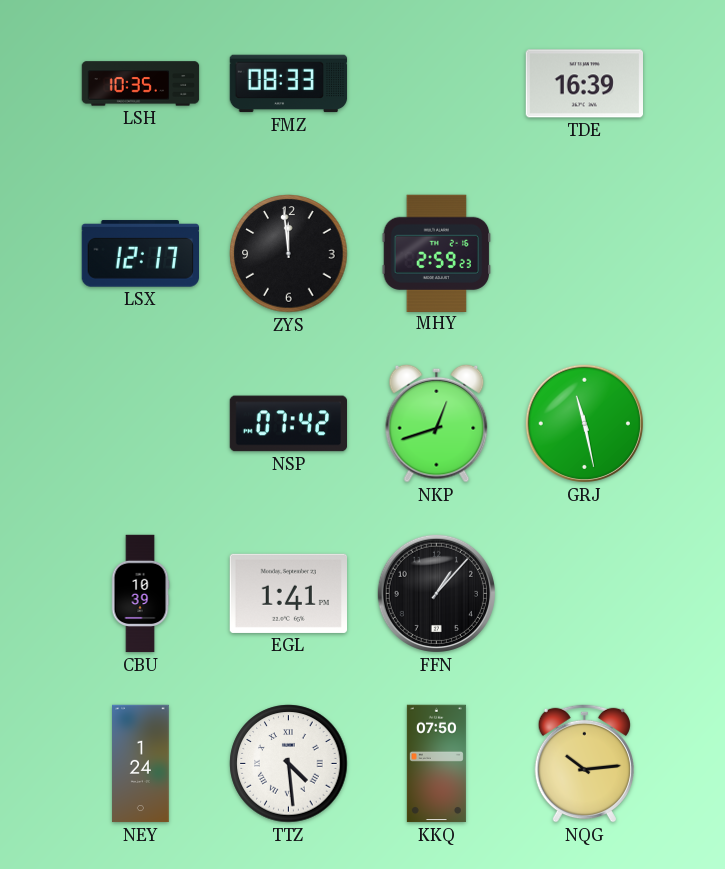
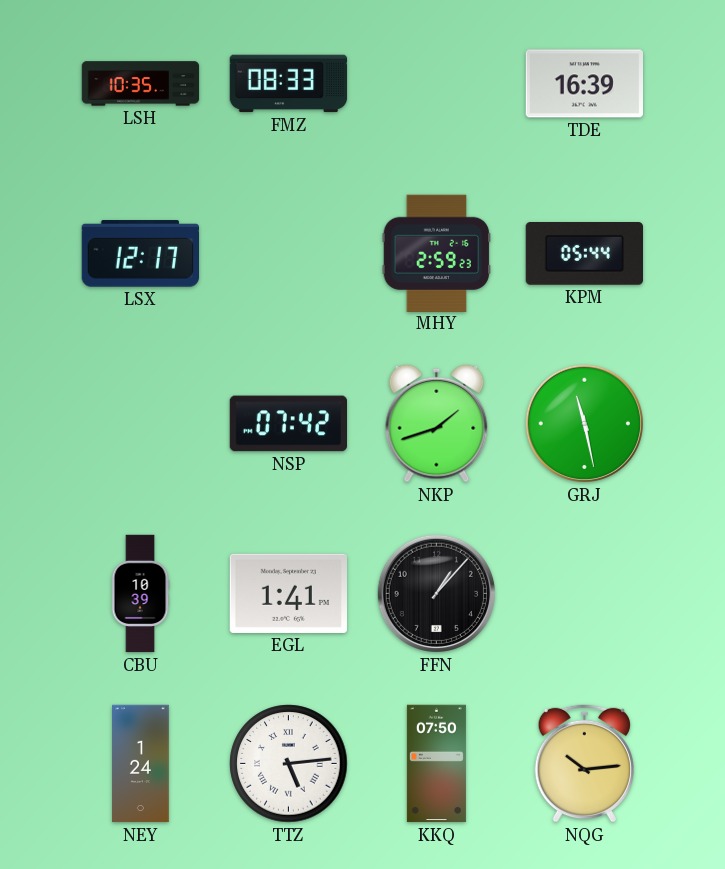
ZYS: 11:59 -> none (289, 254)
KPM: none -> 05:44 (584, 254)
NKP: 12:42 -> 1:42 (437, 423)
TTZ: 4:29 -> 5:14 (289, 764)
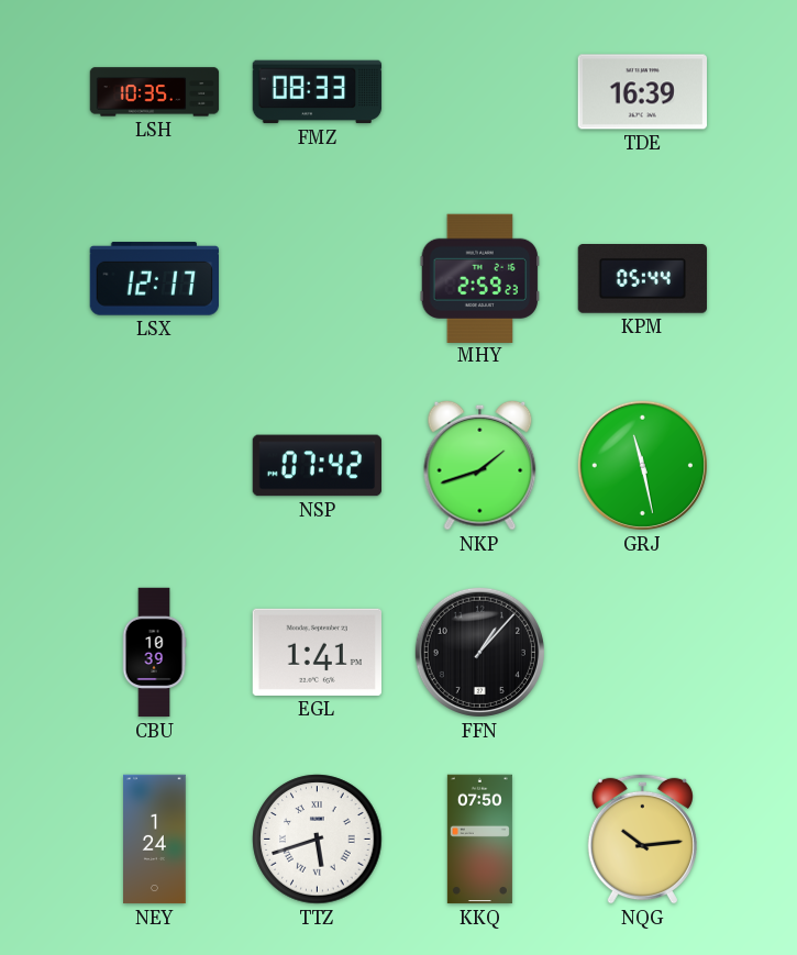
TTZ: 5:14 -> 5:42 (318, 840)
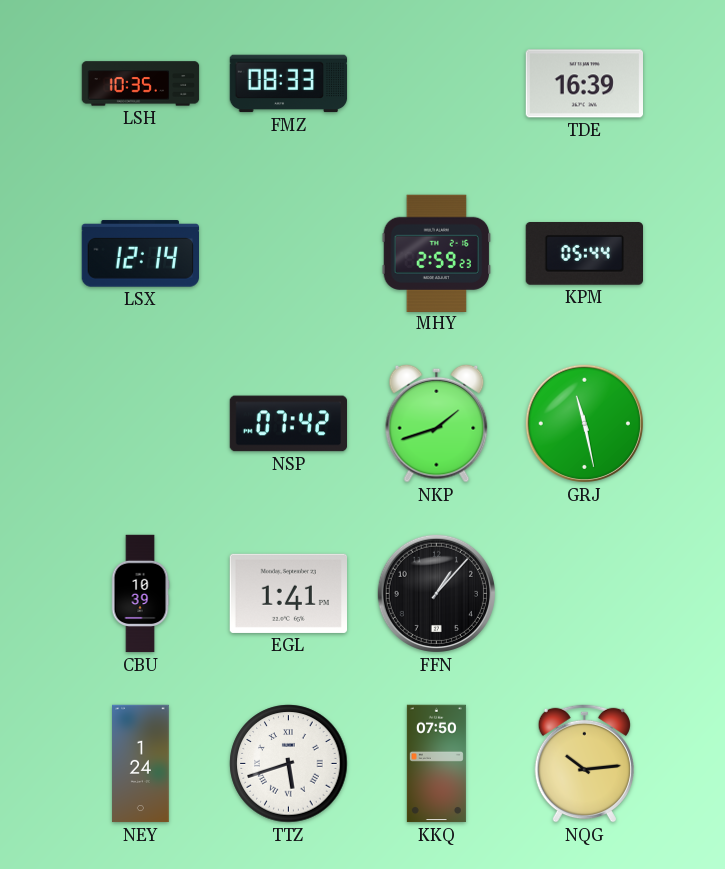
LSX: 12:17 -> 12:14 (140, 254)
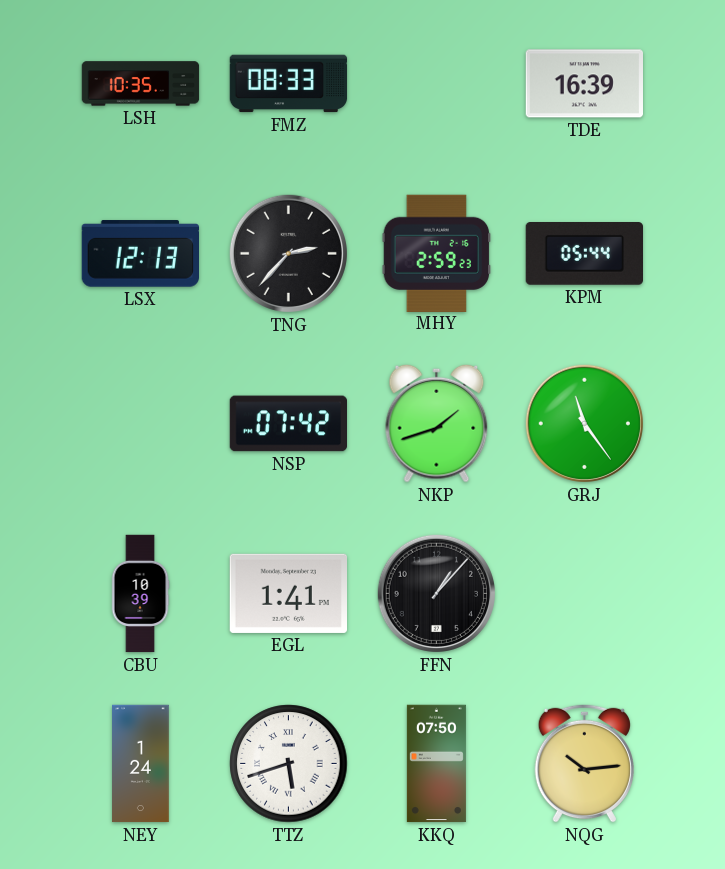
LSX: 12:14 -> 12:13 (140, 254)
TNG: none -> 2:37 (288, 253)
GRJ: 11:28 -> 11:24 (584, 423)
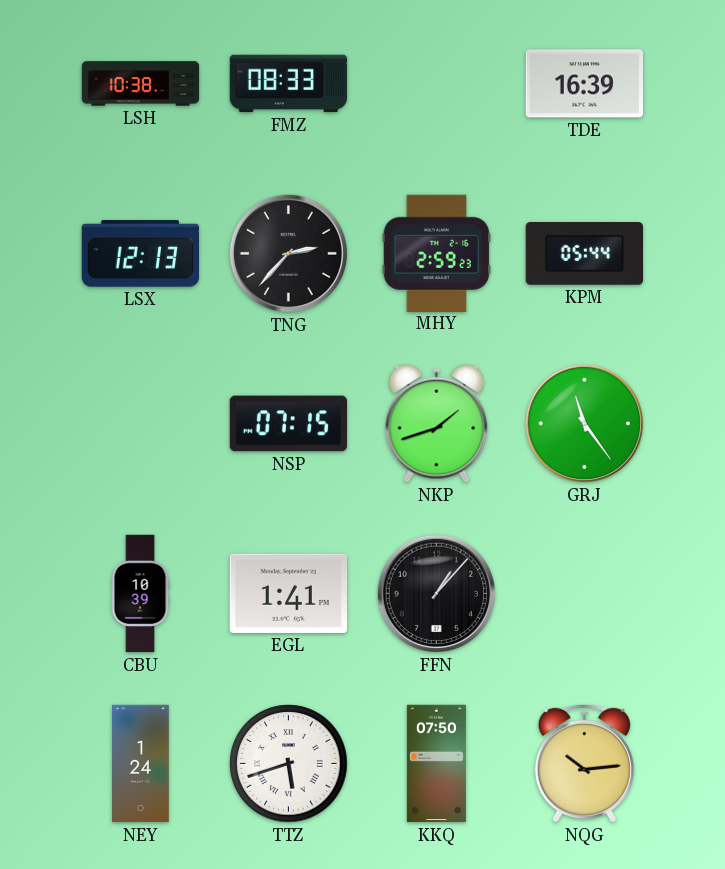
LSH: 10:35 -> 10:38 (141, 84)
NSP: 07:42 -> 07:15 (288, 424)
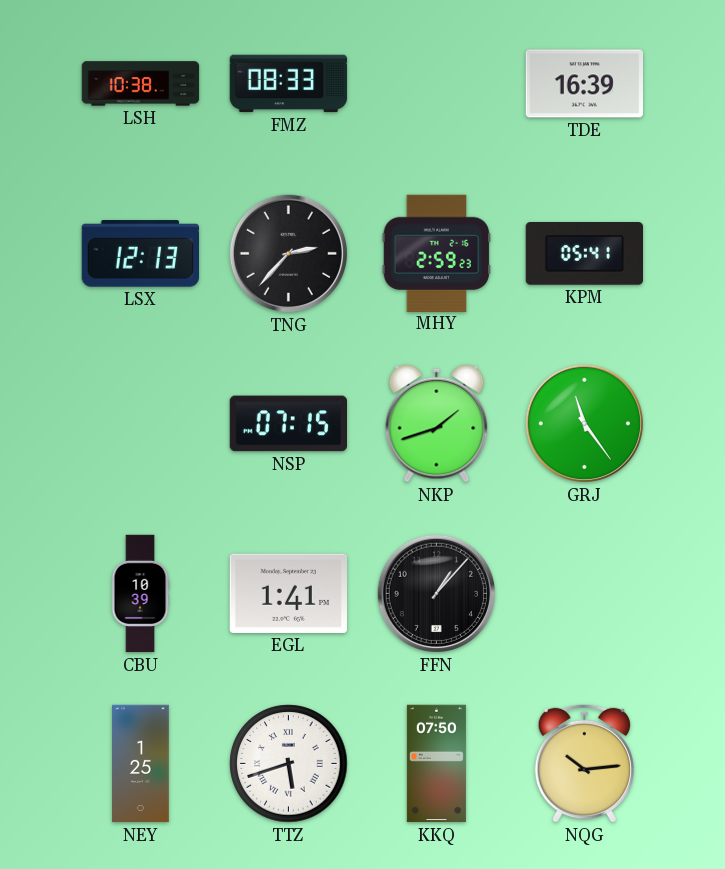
KPM: 05:44 -> 05:41 (584, 254)
NEY: 1:24 -> 1:25 (141, 764)
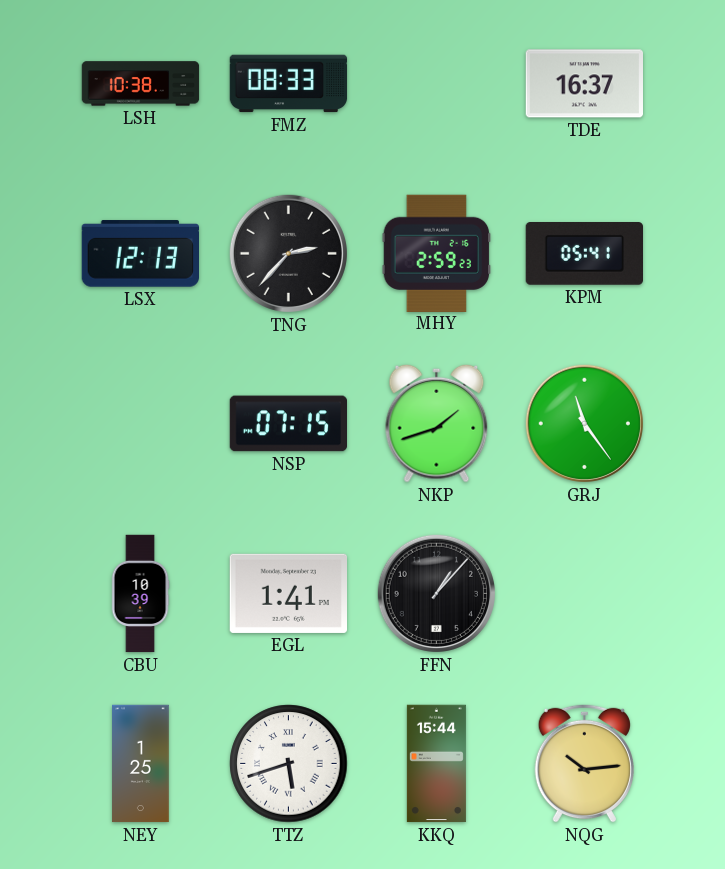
TDE: 16:39 -> 16:37 (584, 84)
KKQ: 07:50 -> 15:44 (436, 764)
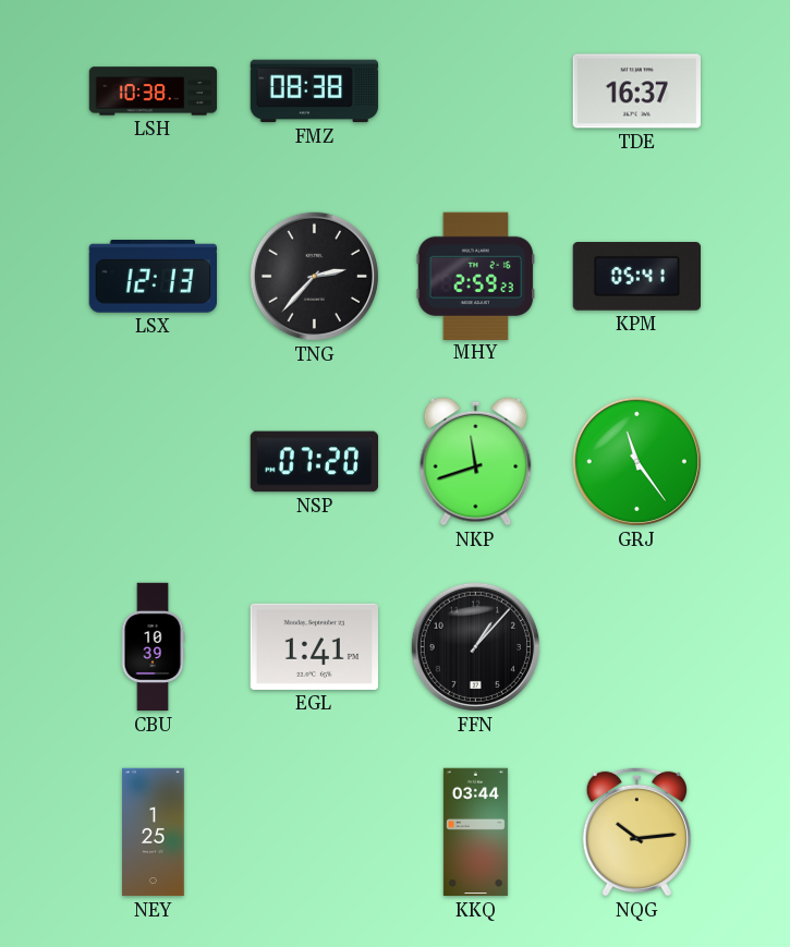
FMZ: 08:33 -> 08:38 (315, 92)
NSP: 07:15 -> 07:20 (314, 462)
NKP: 1:42 -> 11:42 (476, 461)
TTZ: 5:42 -> none (289, 764)
KKQ: 15:44 -> 03:44 (475, 833)
